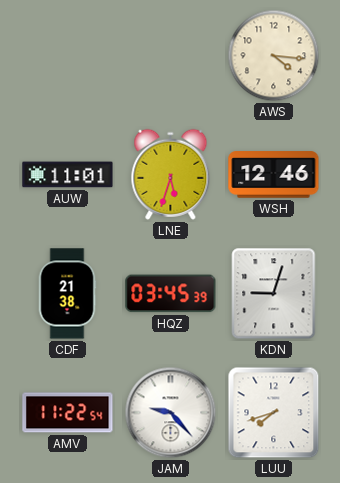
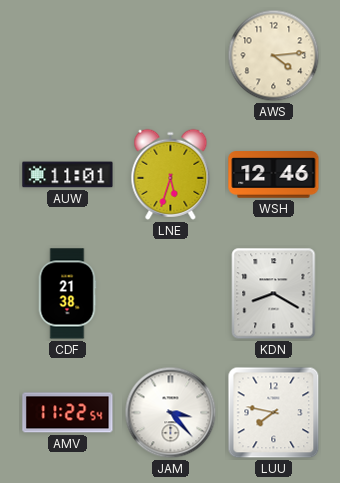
AWS: 4:16 -> 4:14 (274, 56)
HQZ: 03:45 -> none (171, 294)
KDN: 9:03 -> 8:20 (274, 294)
JAM: 9:23 -> 3:23 (171, 413)
LUU: 7:42 -> 7:47 (274, 413)
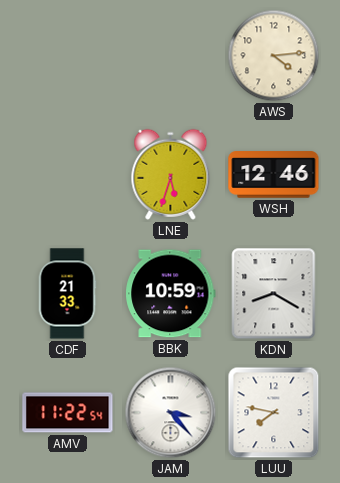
AUW: 11:01 -> none (68, 175)
CDF: 21:38 -> 21:33 (67, 294)
BBK: none -> 10:59 (171, 294)
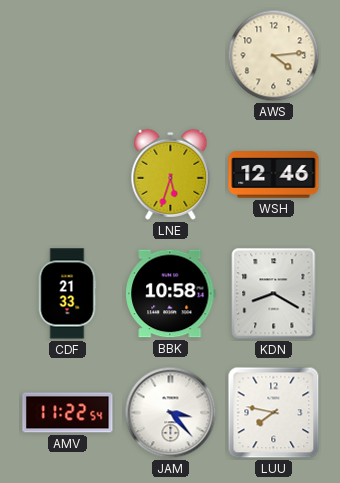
BBK: 10:59 -> 10:58 (171, 294)
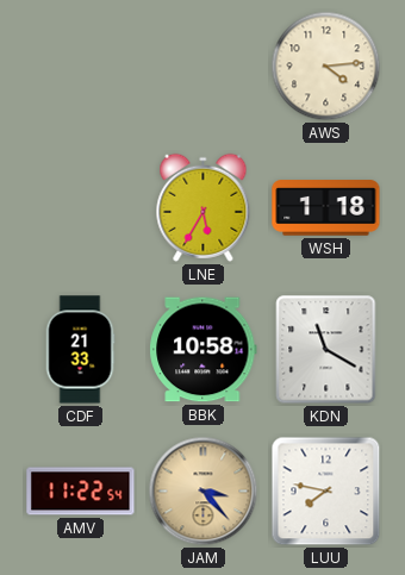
LNE: 5:33 -> 5:35 (204, 207)
WSH: 12:46 -> 1:18 (326, 208)
KDN: 8:20 -> 11:20 (326, 350)
JAM dial: white -> champagne (204, 492)
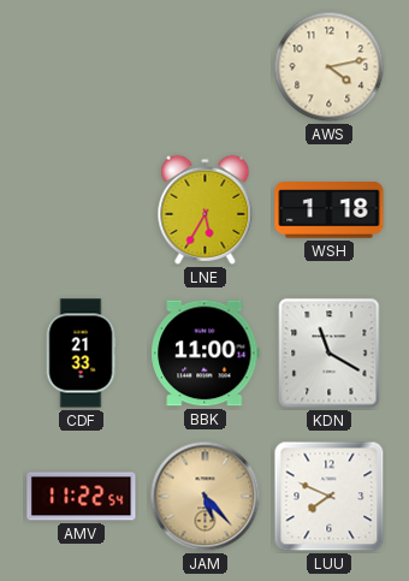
AWS: 4:14 -> 4:13 (330, 67)
BBK: 10:58 -> 11:00 (206, 354)
JAM: 3:23 -> 5:23 (206, 497)
LUU: 7:47 -> 7:49 (330, 497)
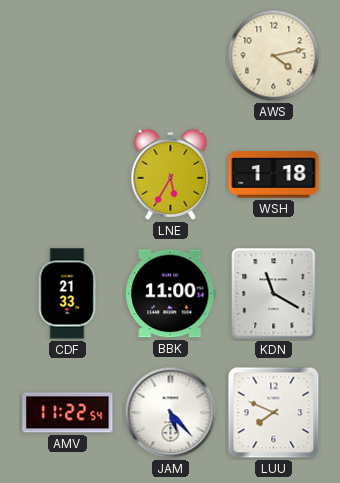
JAM dial: champagne -> white (171, 413)
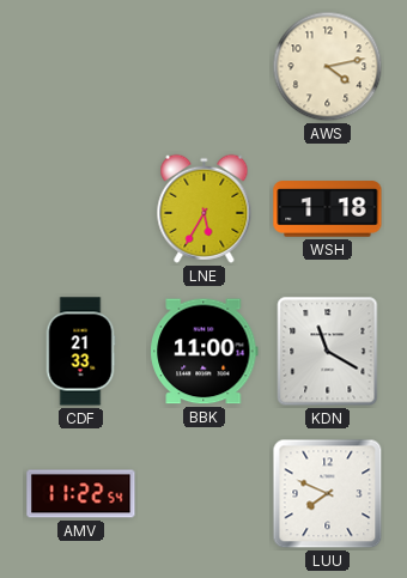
JAM: 5:23 -> none (171, 413)
